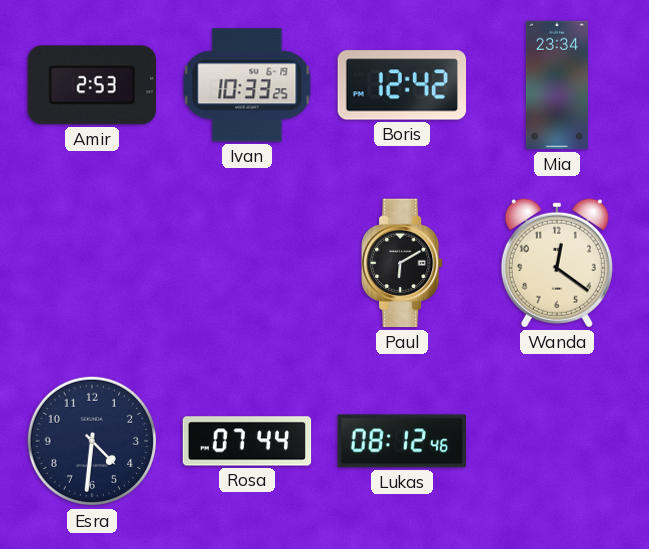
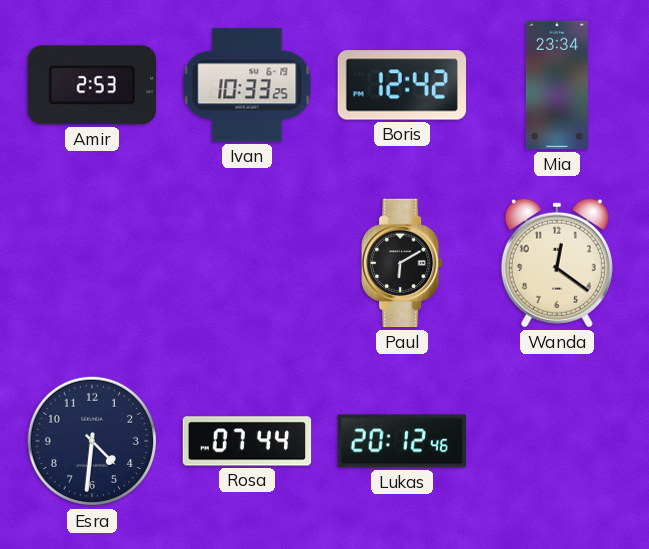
Lukas: 08:12 -> 20:12 (402, 441)
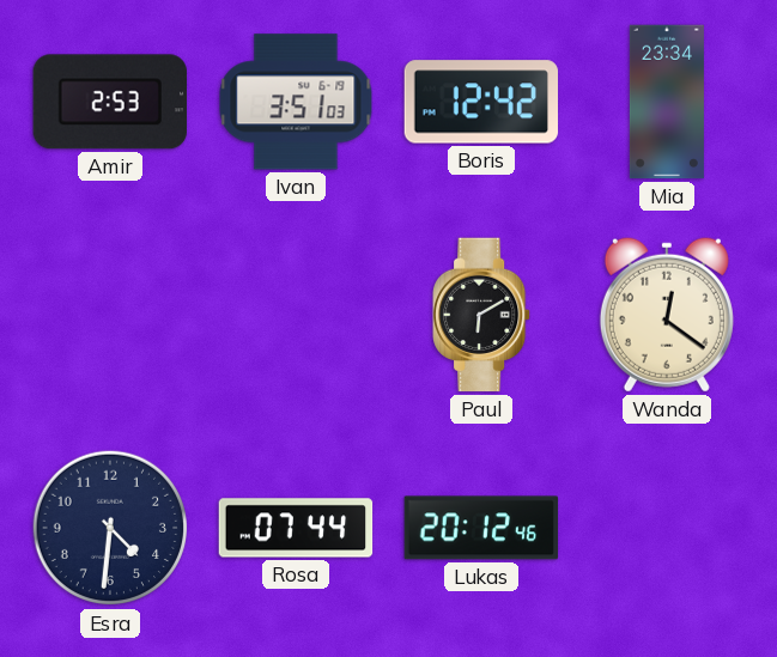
Ivan: 10:33 -> 3:51 (296, 102)
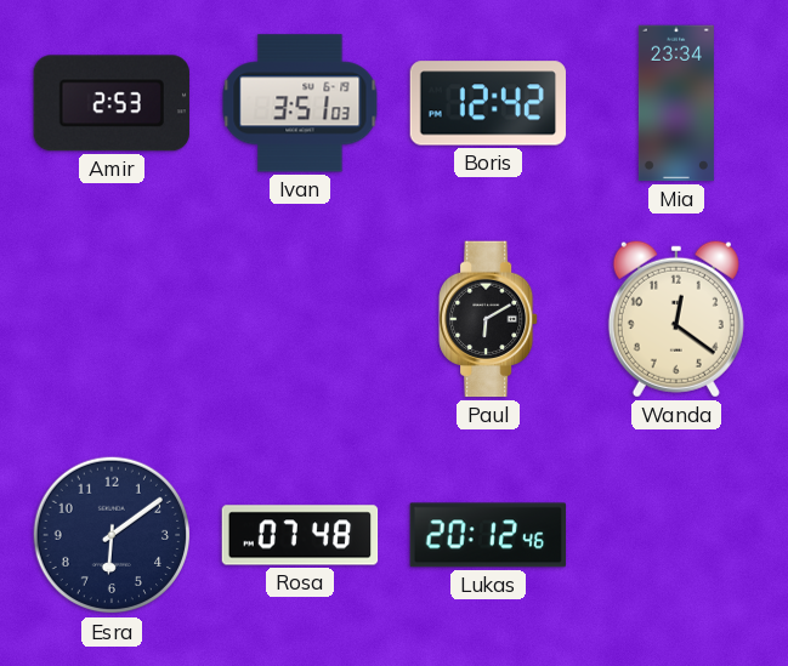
Esra: 4:31 -> 6:09 (112, 535)
Rosa: 07:44 -> 07:48 (300, 535)
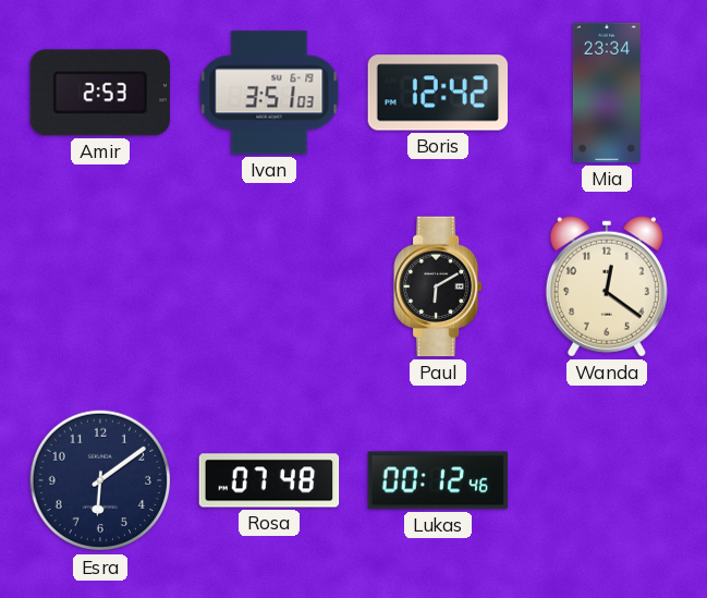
Lukas: 20:12 -> 00:12 (438, 480)
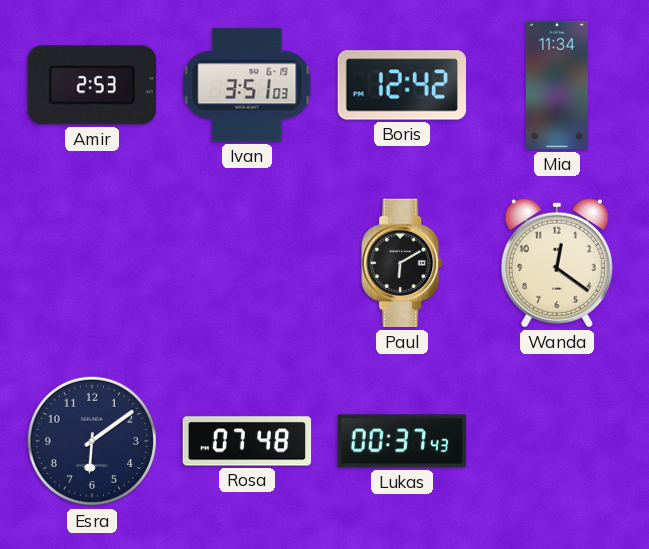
Mia: 23:34 -> 11:34 (557, 85)
Lukas: 00:12 -> 00:37 (402, 441)
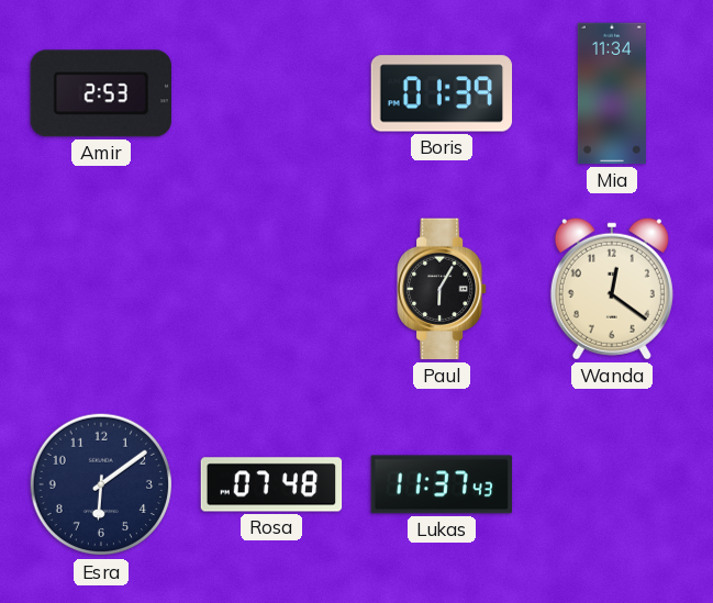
Ivan: 3:51 -> none (247, 85)
Boris: 12:42 -> 01:39 (442, 93)
Paul: 6:10 -> 6:05 (443, 289)
Lukas: 00:37 -> 11:37 (442, 484)
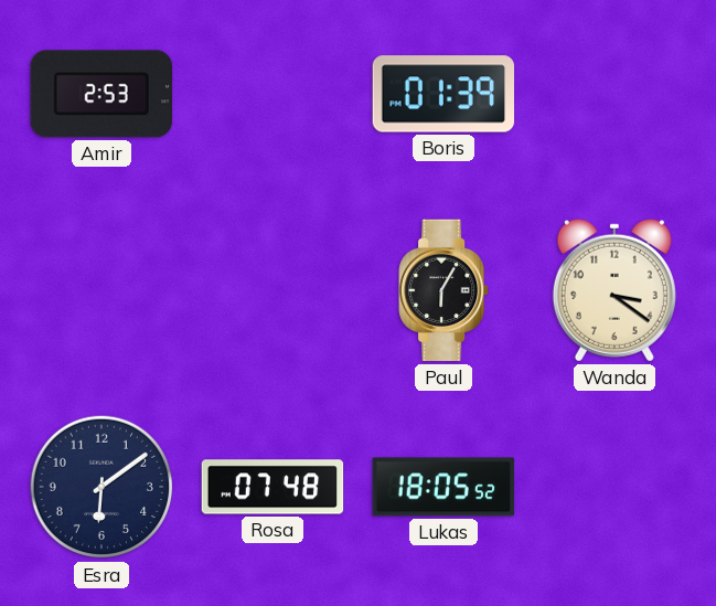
Mia: 11:34 -> none (612, 93)
Wanda: 12:21 -> 3:21 (615, 290)
Lukas: 11:37 -> 18:05 (444, 487)
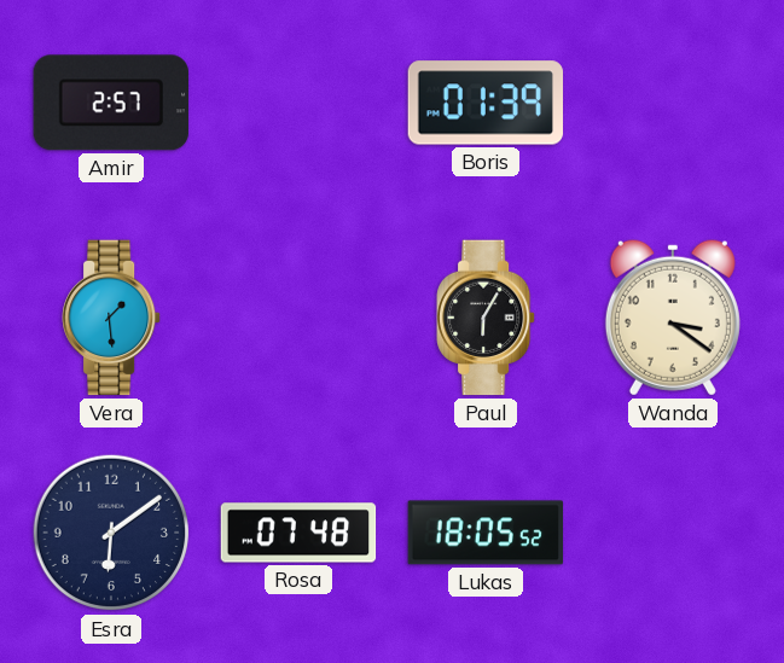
Amir: 2:53 -> 2:57 (111, 103)
Vera: none -> 1:29 (112, 318)
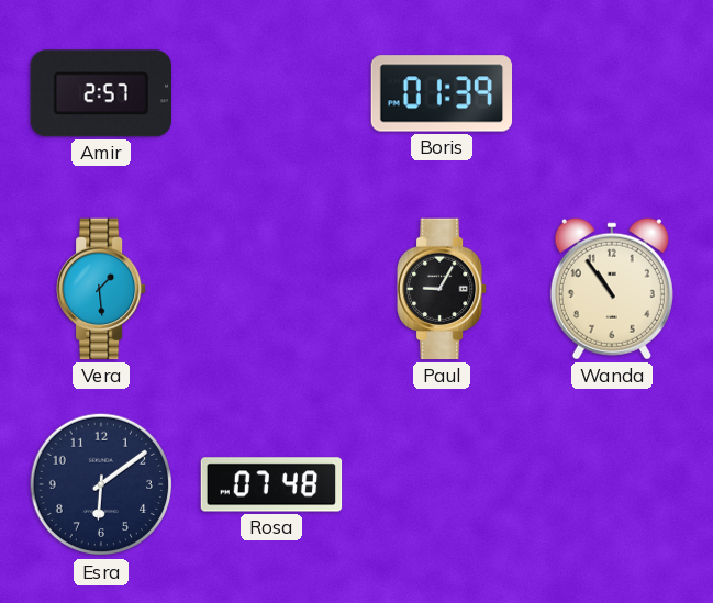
Paul: 6:05 -> 9:05 (443, 289)
Wanda: 3:21 -> 10:54 (612, 289)
Lukas: 18:05 -> none (486, 533)
